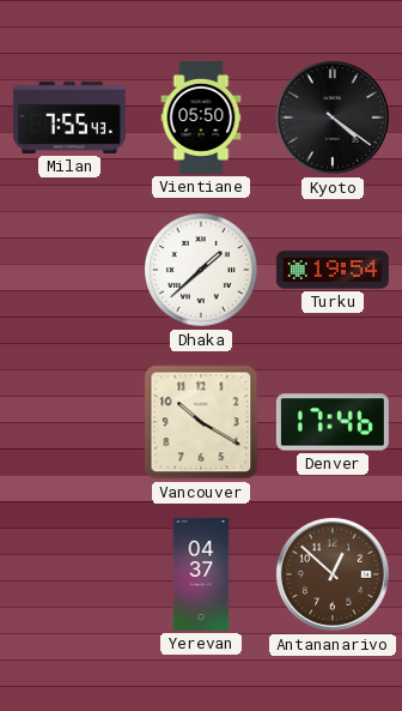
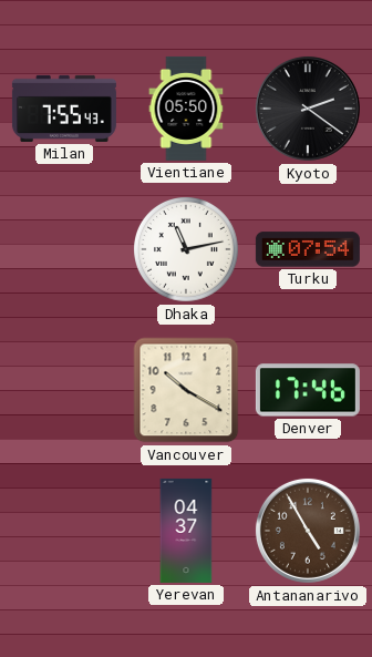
Kyoto: 4:21 -> 2:21 (308, 109)
Dhaka: 1:38 -> 11:13 (187, 250)
Turku: 19:54 -> 07:54 (308, 249)
Antananarivo: 12:52 -> 4:55 (308, 531)
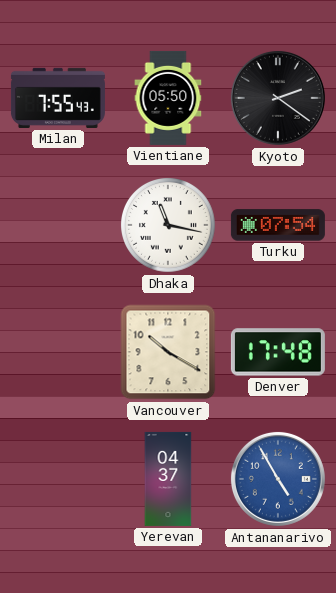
Dhaka: 11:13 -> 11:17 (169, 226)
Denver: 17:46 -> 17:48 (278, 352)
Antananarivo dial: brown -> blue (278, 479)
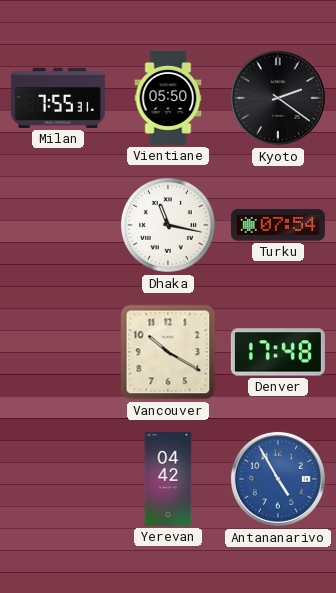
Milan: 7:55:43 -> 7:55:31 (58, 98)
Yerevan: 04:37 -> 04:42 (168, 479)
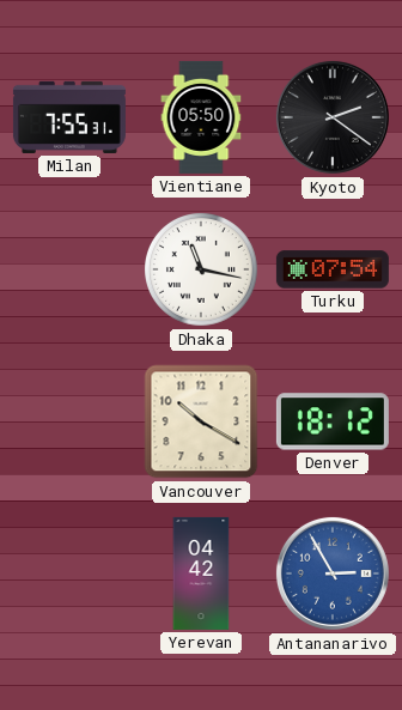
Denver: 17:48 -> 18:12 (333, 421)
Antananarivo: 4:55 -> 2:55 (333, 574)
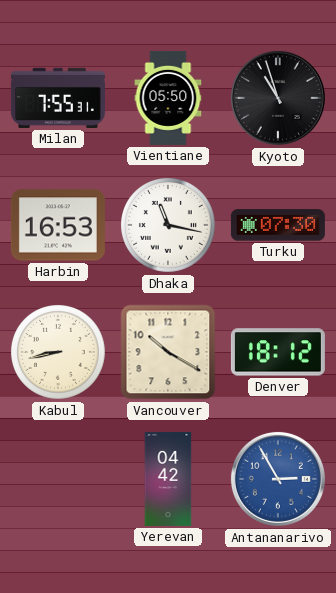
Kyoto: 2:21 -> 10:57 (278, 98)
Harbin: none -> 16:53 (58, 225)
Turku: 07:54 -> 07:30 (278, 225)
Kabul: none -> 8:43 (59, 353)
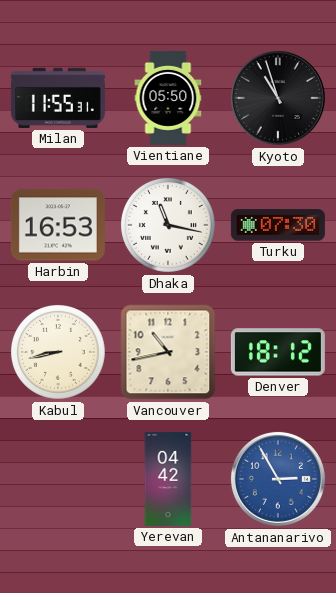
Milan: 7:55 -> 11:55 (58, 98)
Vancouver: 10:20 -> 10:43 (168, 352)
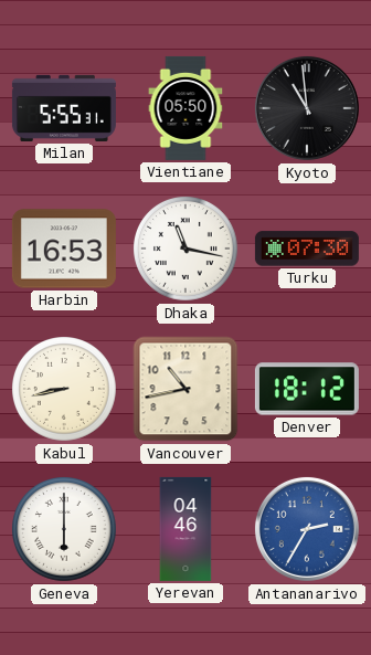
Milan: 11:55 -> 5:55 (64, 108)
Kyoto: 10:57 -> 10:59 (307, 108)
Geneva: none -> 6:00 (65, 530)
Yerevan: 04:42 -> 04:46 (185, 529)
Antananarivo: 2:55 -> 2:35 (307, 529)
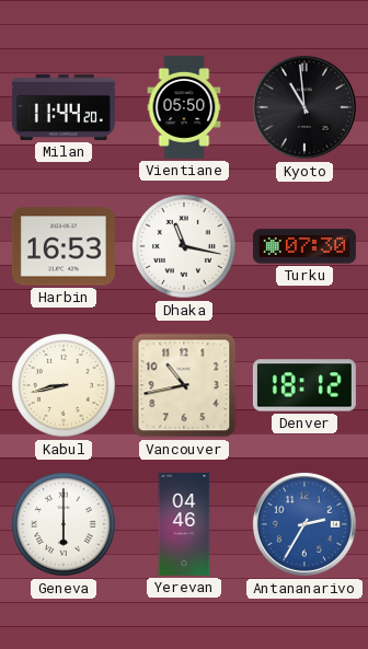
Milan: 5:55 -> 11:44 (64, 107)
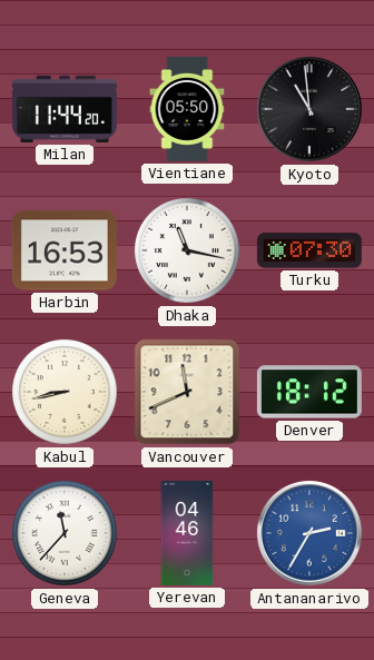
Vancouver: 10:43 -> 11:41 (187, 392)
Geneva: 6:00 -> 11:37 (66, 534)
